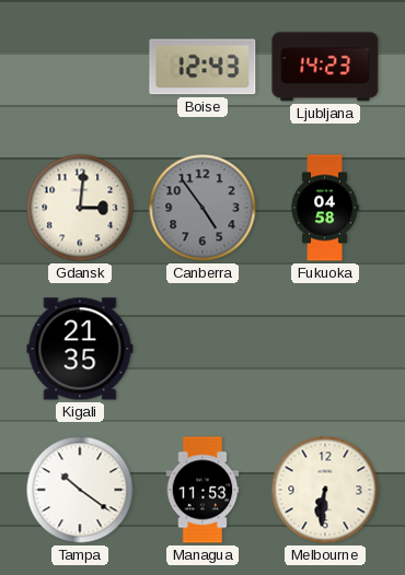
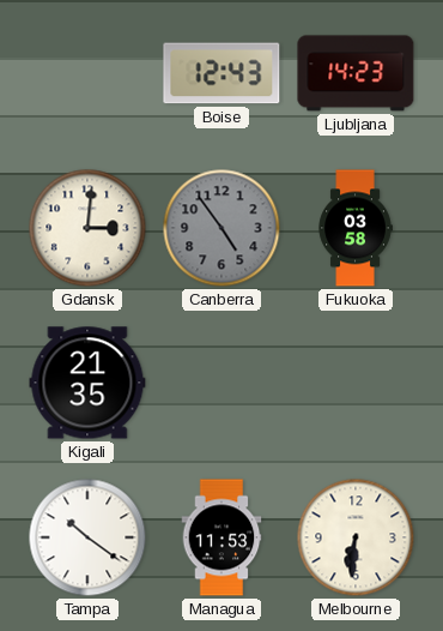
Fukuoka: 04:58 -> 03:58 (356, 228)
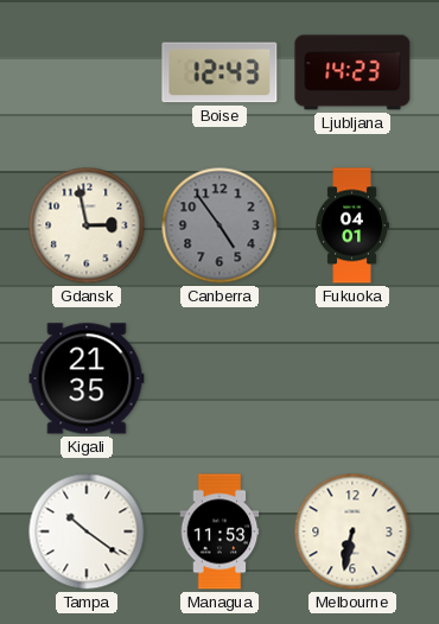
Gdansk: 3:01 -> 2:58 (87, 225)
Fukuoka: 03:58 -> 04:01 (352, 225)
Melbourne: 6:31 -> 6:32 (352, 531)
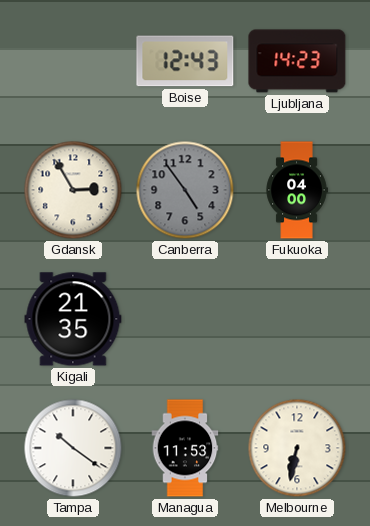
Gdansk: 2:58 -> 2:55 (73, 190)
Fukuoka: 04:01 -> 04:00 (297, 190)
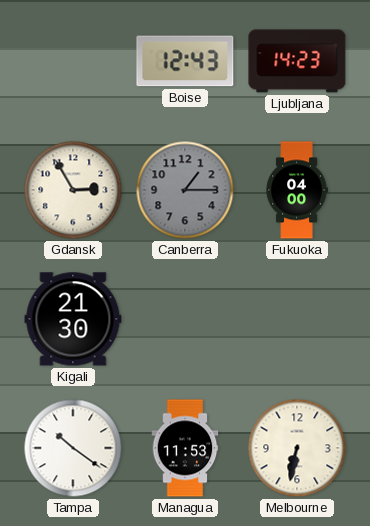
Canberra: 4:54 -> 1:15 (185, 190)
Kigali: 21:35 -> 21:30 (73, 319)
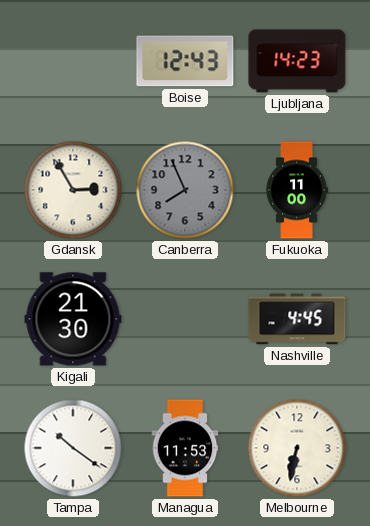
Canberra: 1:15 -> 7:56 (185, 190)
Fukuoka: 04:00 -> 11:00 (297, 190)
Nashville: none -> 4:45 (297, 319)
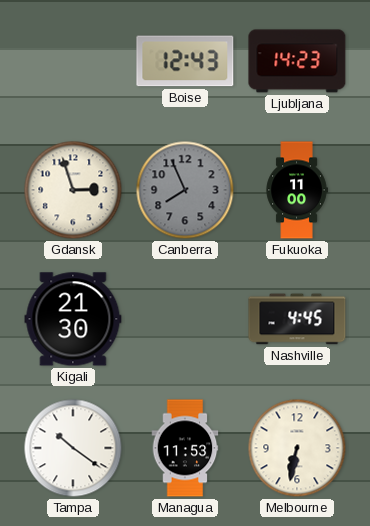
Gdansk: 2:55 -> 2:57 (73, 190)
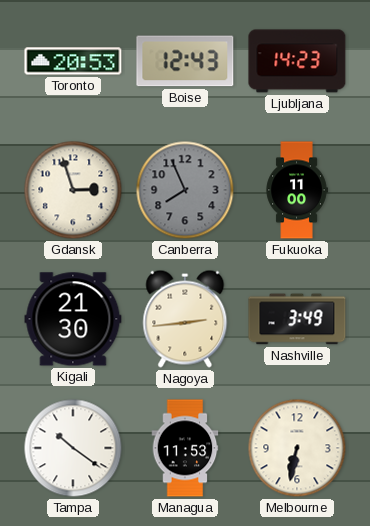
Toronto: none -> 20:53 (73, 61)
Nagoya: none -> 2:44 (185, 319)
Nashville: 4:45 -> 3:49 (297, 319)
